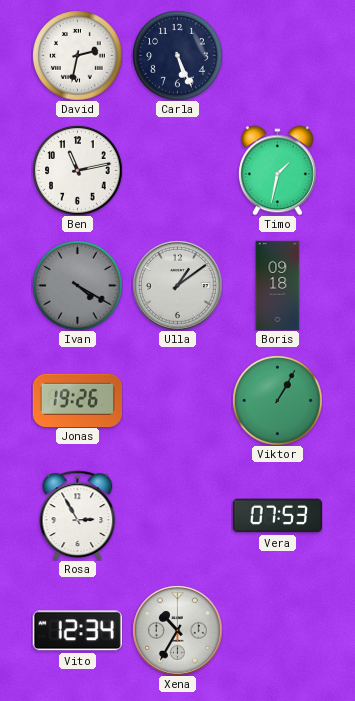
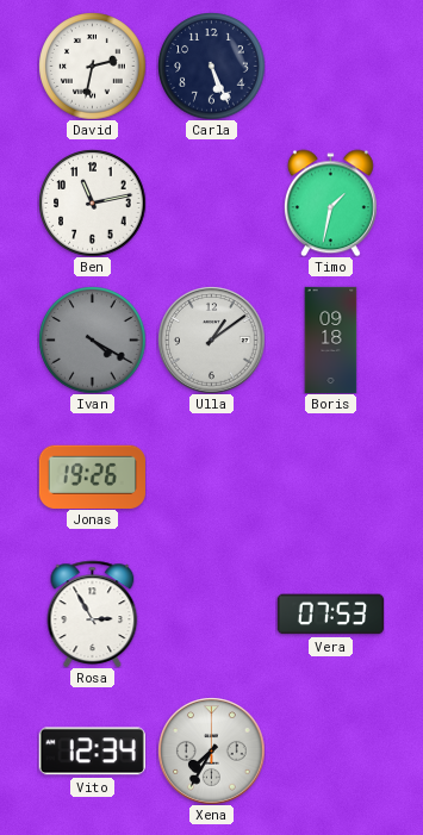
Viktor: 1:05 -> none (277, 400)
Xena: 10:35 -> 7:35 (211, 750)
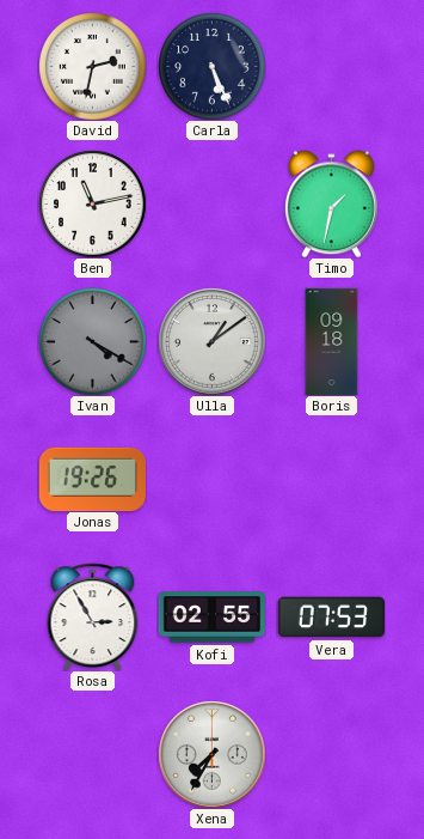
Kofi: none -> 02:55 (211, 618)
Vito: 12:34 -> none (92, 752)
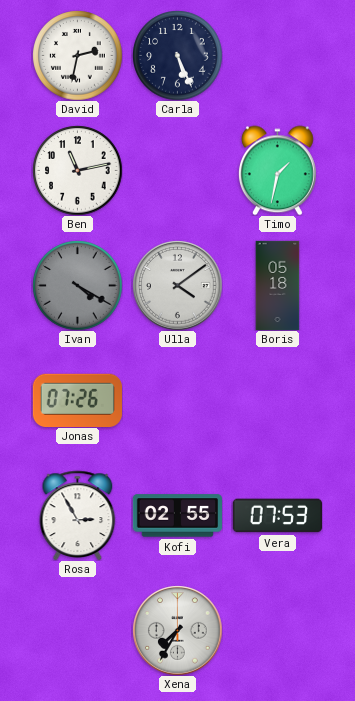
Ulla: 1:09 -> 4:09 (177, 285)
Boris: 09:18 -> 05:18 (278, 285)
Jonas: 19:26 -> 07:26 (77, 400)
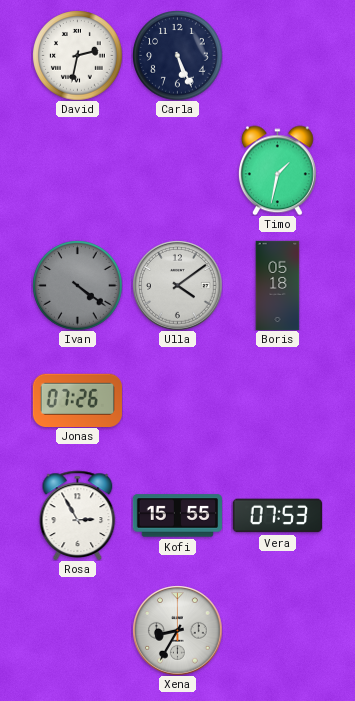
Ben: 11:13 -> none (77, 170)
Ivan: 4:20 -> 4:21 (77, 285)
Kofi: 02:55 -> 15:55 (177, 516)
Xena: 7:35 -> 8:35 (177, 630)
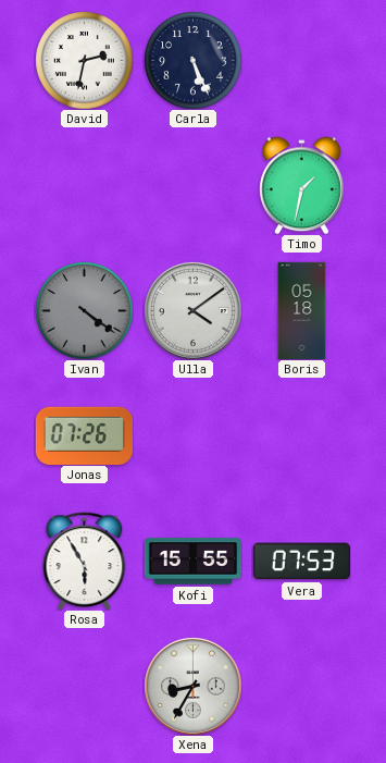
Rosa: 2:55 -> 5:55 (85, 561)
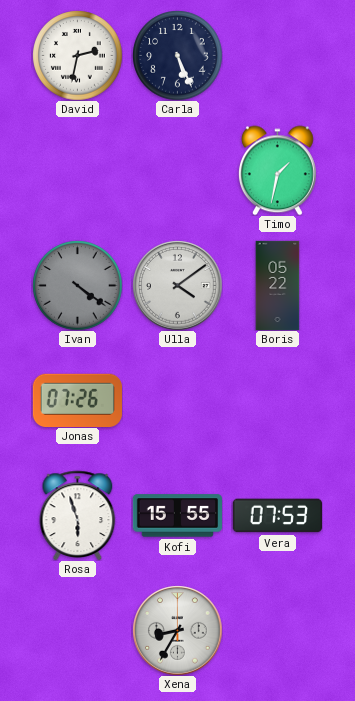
Boris: 05:18 -> 05:22 (278, 285)
Rosa: 5:55 -> 5:57 (78, 515)
